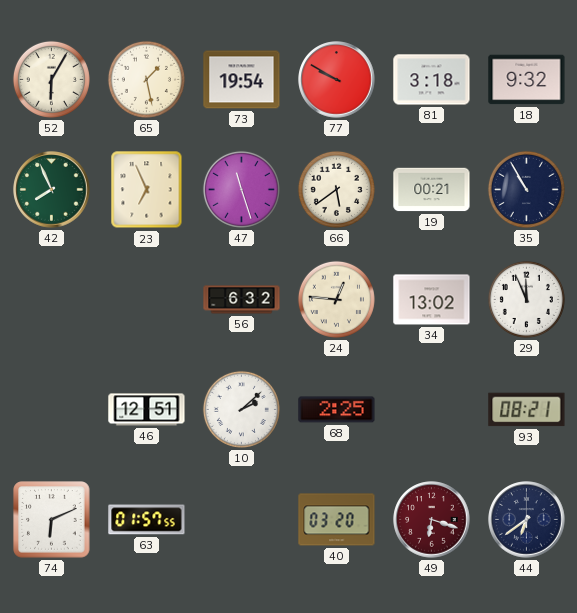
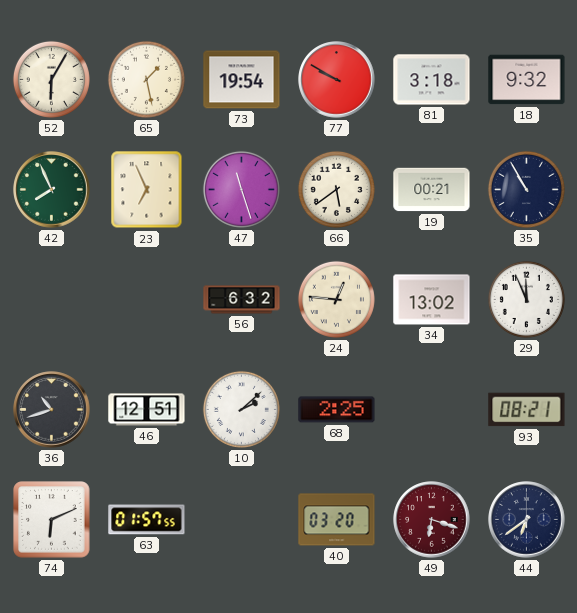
36: none -> 10:42 (52, 410)
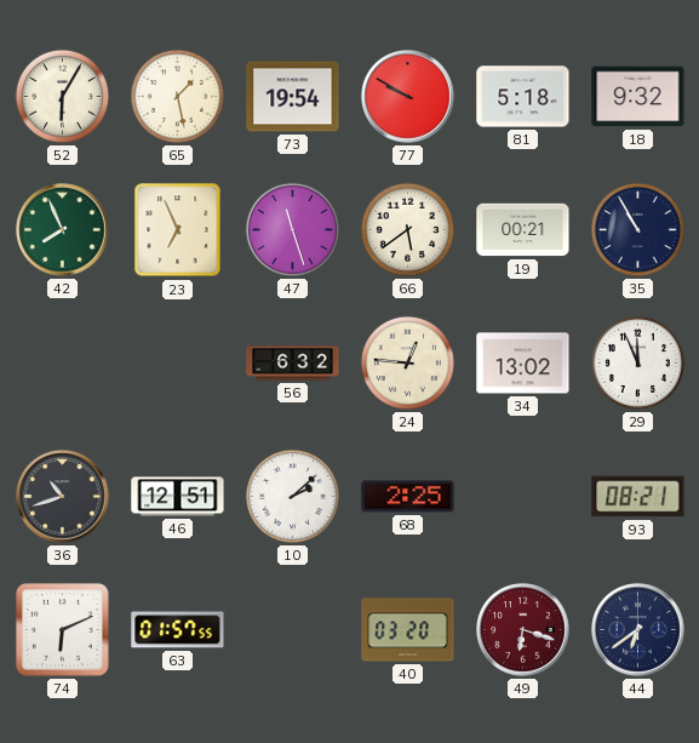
81: 3:18 -> 5:18 (523, 97)
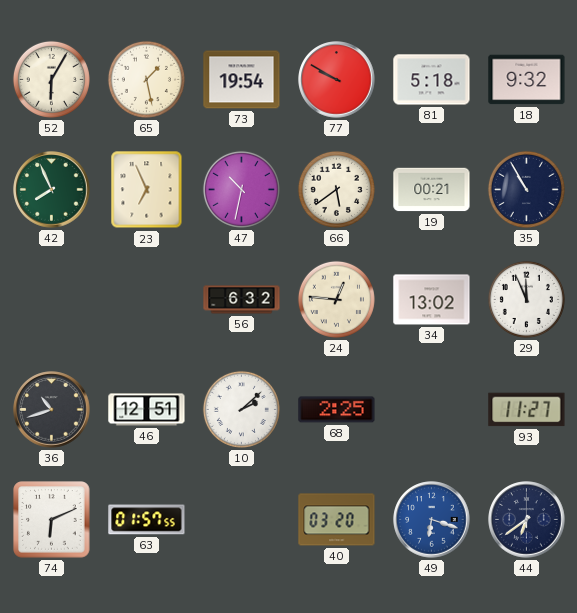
47: 11:27 -> 10:32 (241, 189)
93: 08:21 -> 11:27 (527, 410)
49 dial: burgundy -> blue (432, 520)
